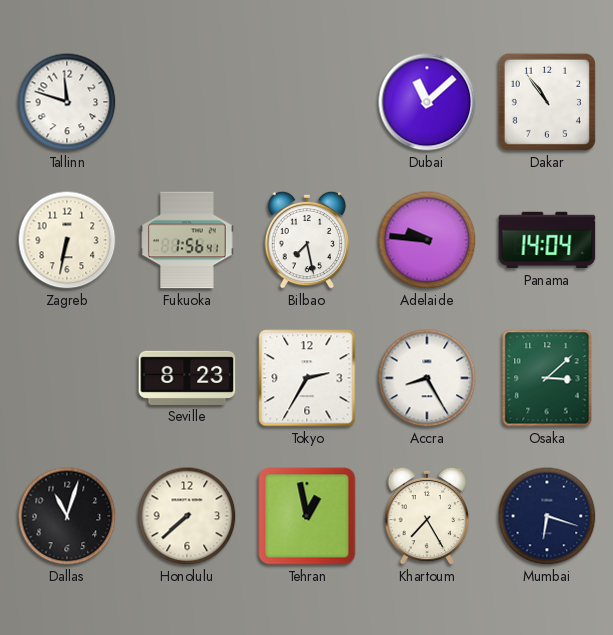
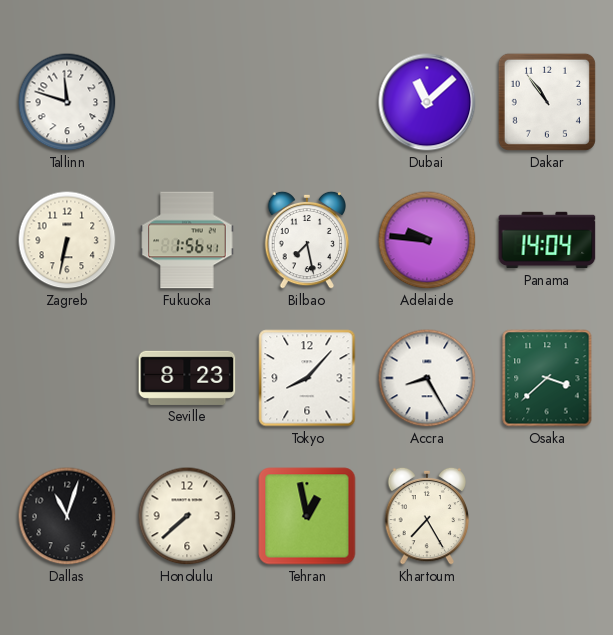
Tokyo: 2:35 -> 8:07 (307, 378)
Osaka: 3:08 -> 3:38 (547, 378)
Mumbai: 6:18 -> none (547, 516)
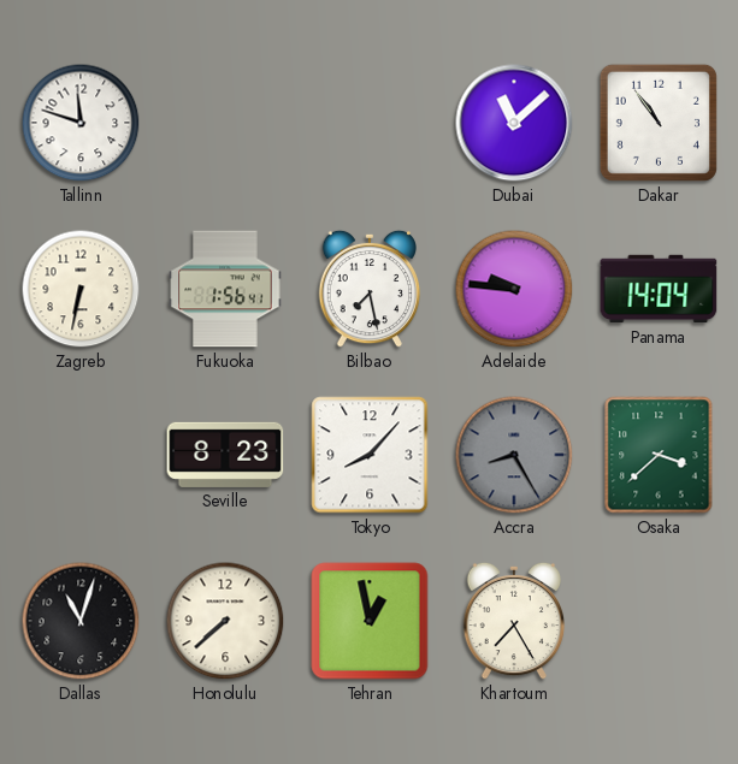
Accra dial: white -> grey (514, 455)
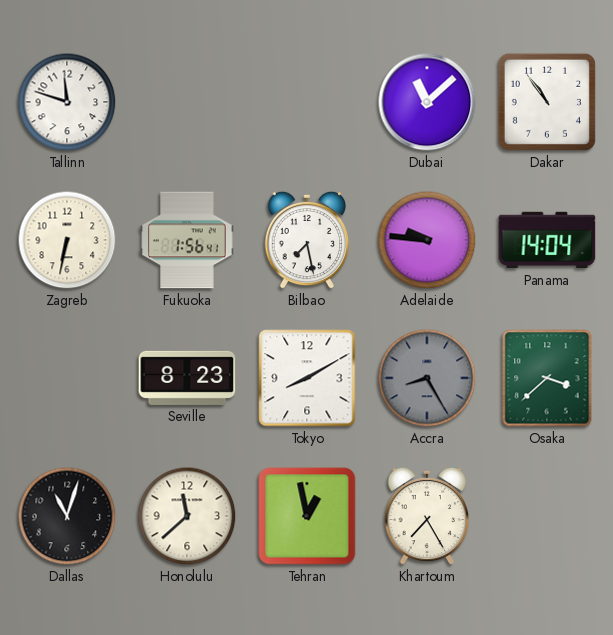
Tokyo: 8:07 -> 8:10 (307, 378)
Honolulu: 7:38 -> 11:38 (187, 516)
